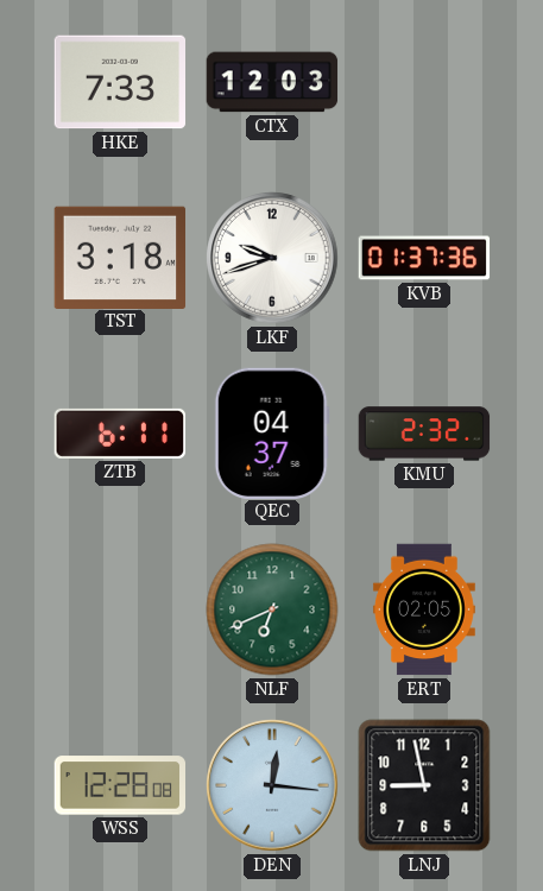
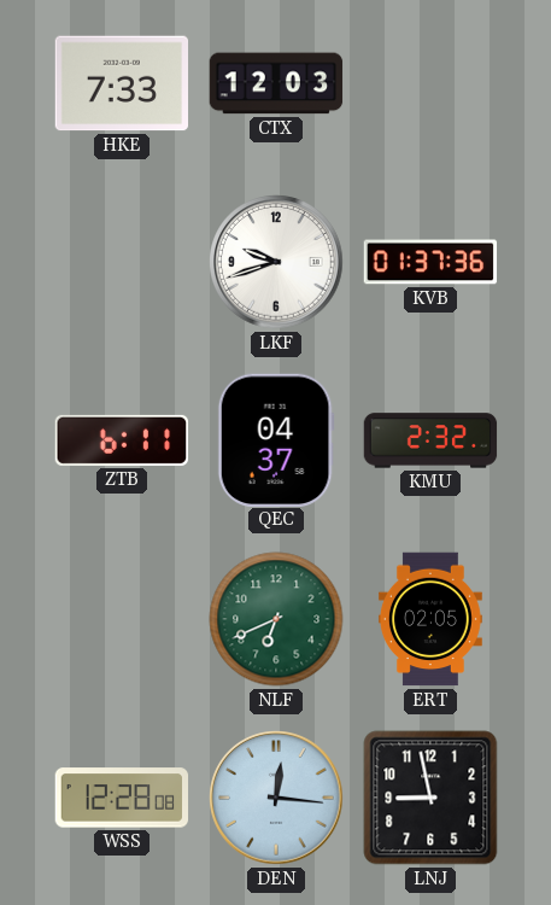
TST: 3:18 -> none (120, 257)
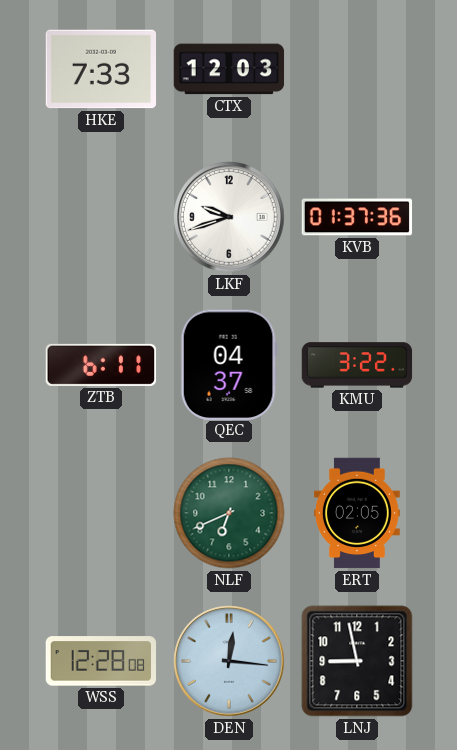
KMU: 2:32 -> 3:22 (357, 365)
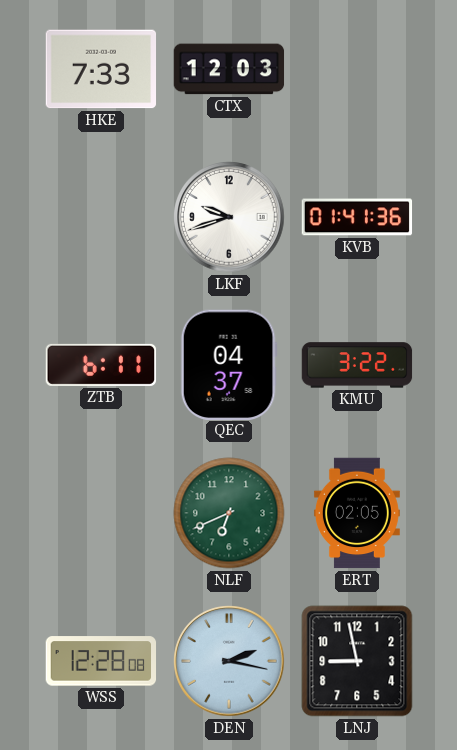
KVB: 01:37 -> 01:41 (357, 217)
DEN: 12:16 -> 2:17 (229, 661)
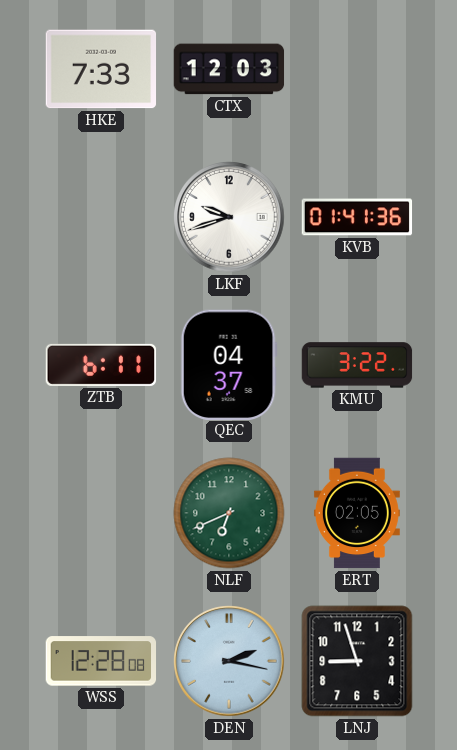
LNJ: 8:58 -> 8:57 (357, 661)
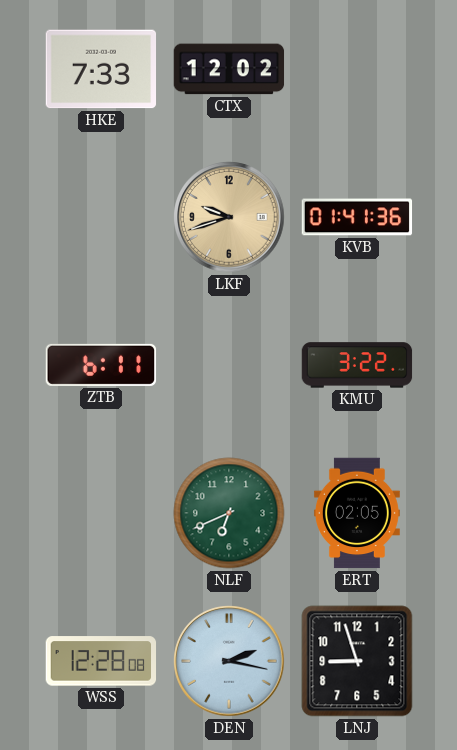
CTX: 12:03 -> 12:02 (229, 69)
LKF dial: white -> champagne (229, 217)
QEC: 04:37 -> none (229, 364)
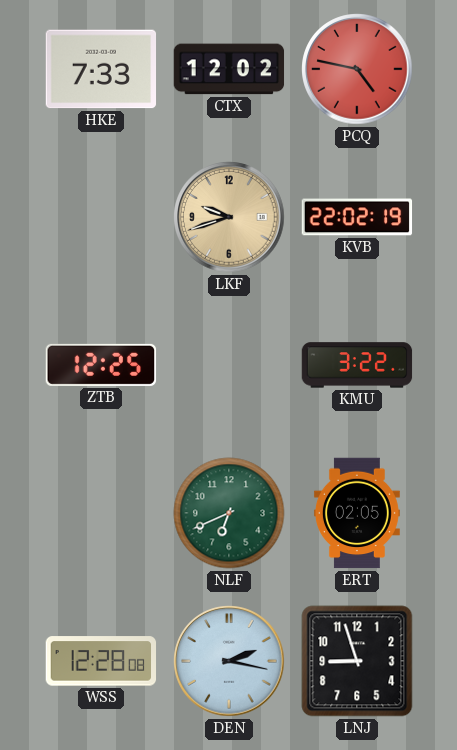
PCQ: none -> 4:47 (357, 69)
KVB: 01:41 -> 22:02 (357, 217)
ZTB: 6:11 -> 12:25 (101, 365)
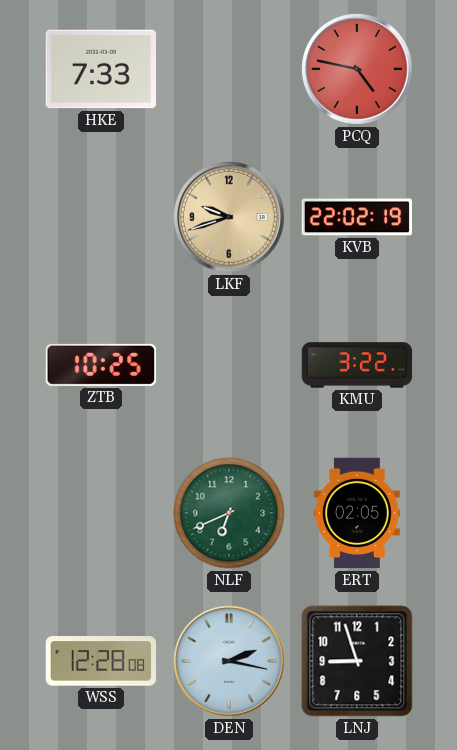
CTX: 12:02 -> none (229, 69)
ZTB: 12:25 -> 10:25 (101, 365)
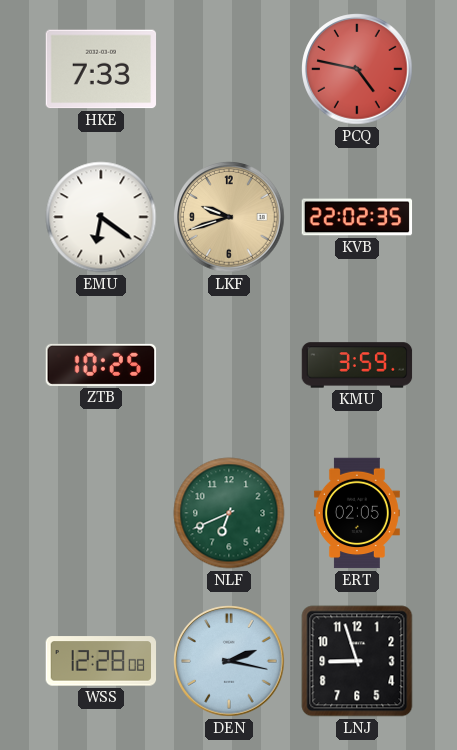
EMU: none -> 6:21 (101, 217)
KVB: 22:02:19 -> 22:02:35 (357, 217)
KMU: 3:22 -> 3:59 (357, 365)
